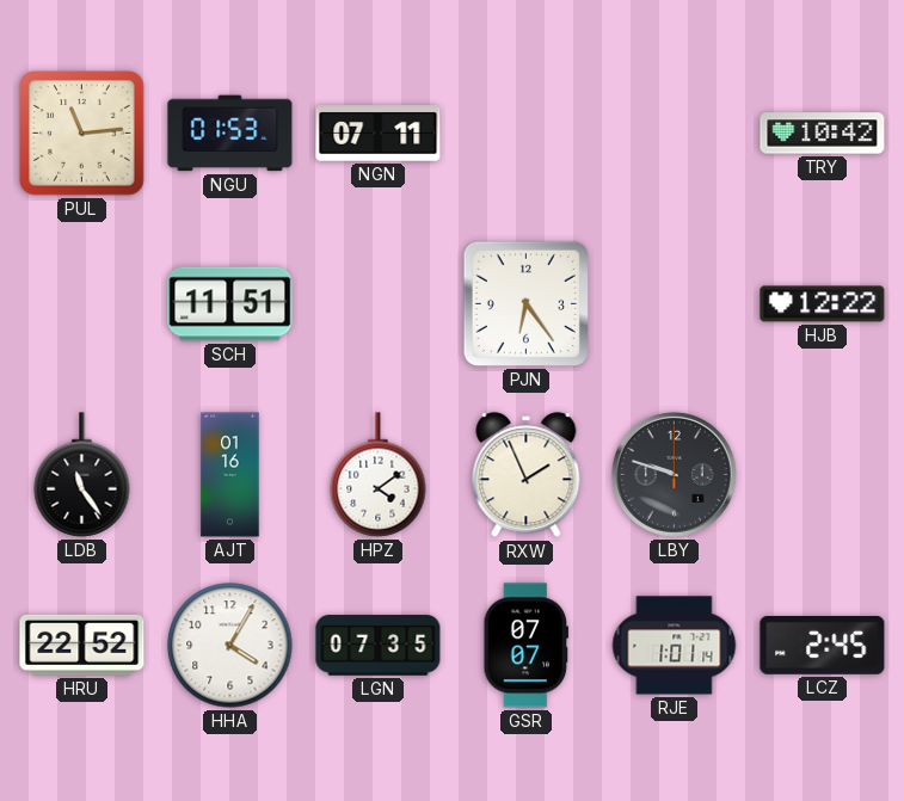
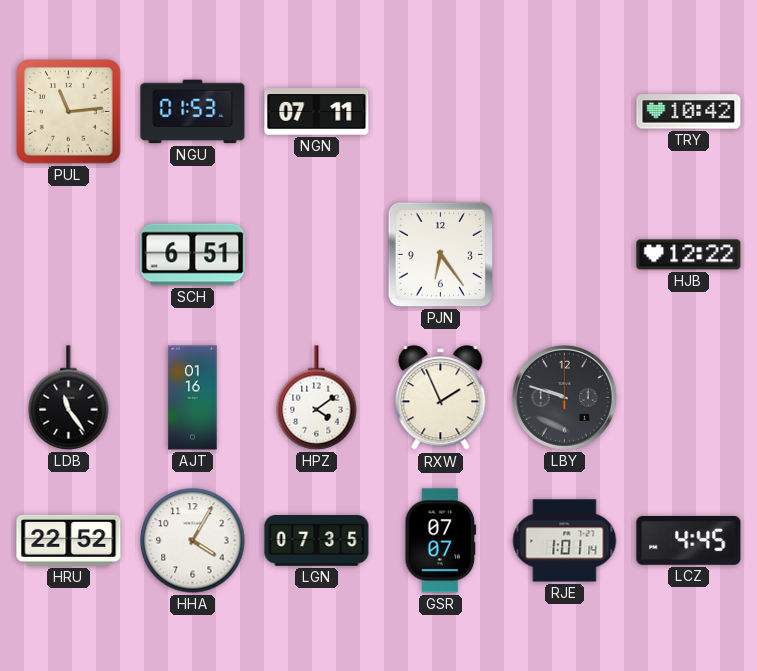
SCH: 11:51 -> 6:51 (193, 255)
LCZ: 2:45 -> 4:45 (689, 541)
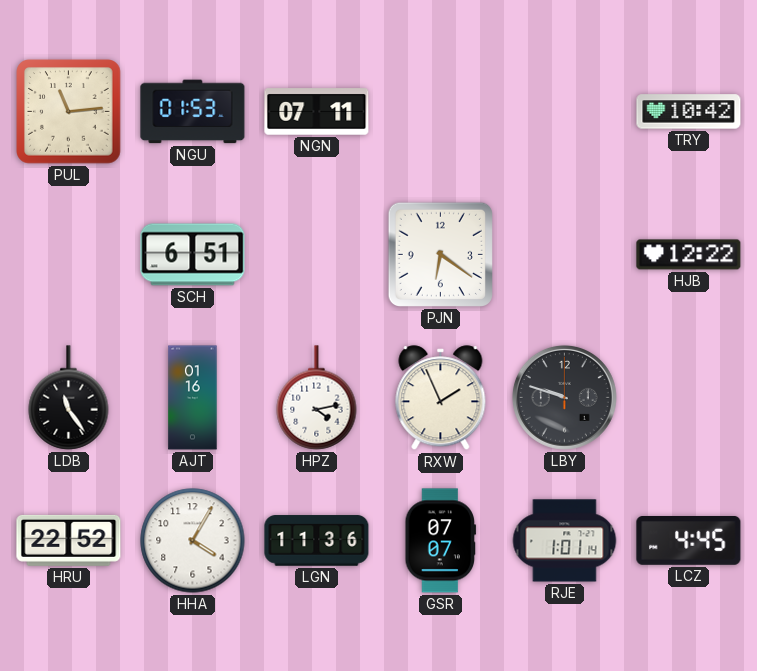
PJN: 6:24 -> 6:21 (440, 254)
HPZ: 4:09 -> 4:13 (317, 398)
LGN: 07:35 -> 11:36 (317, 541)
